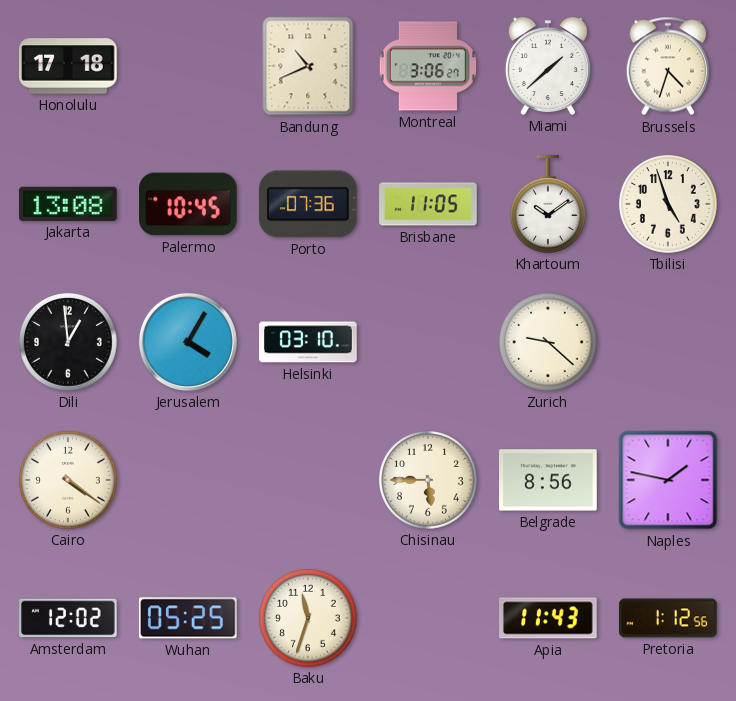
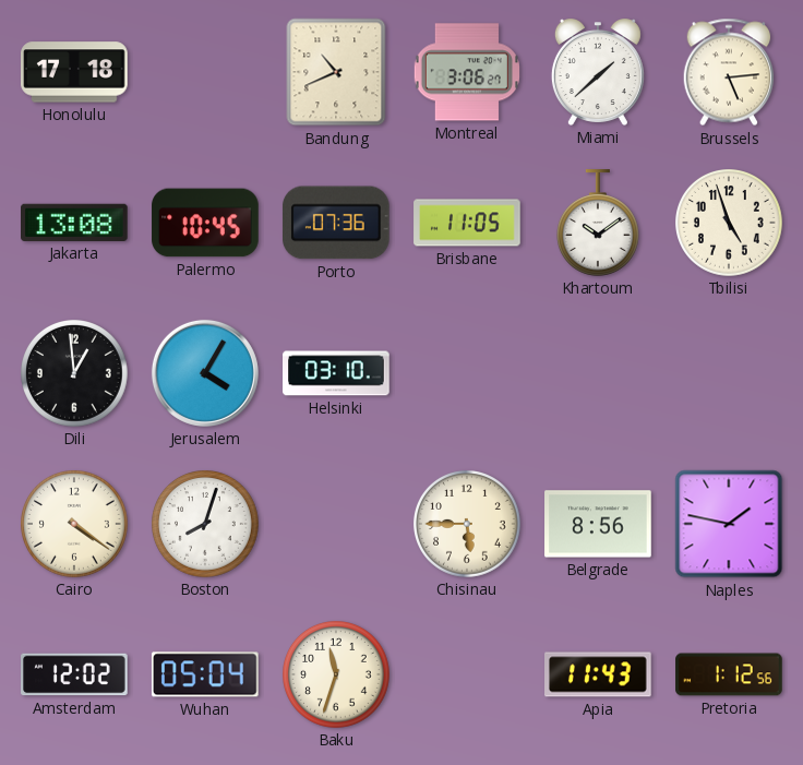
Brussels: 4:33 -> 5:14 (729, 72)
Zurich: 9:22 -> none (549, 343)
Boston: none -> 8:03 (206, 525)
Wuhan: 05:25 -> 05:04 (205, 674)
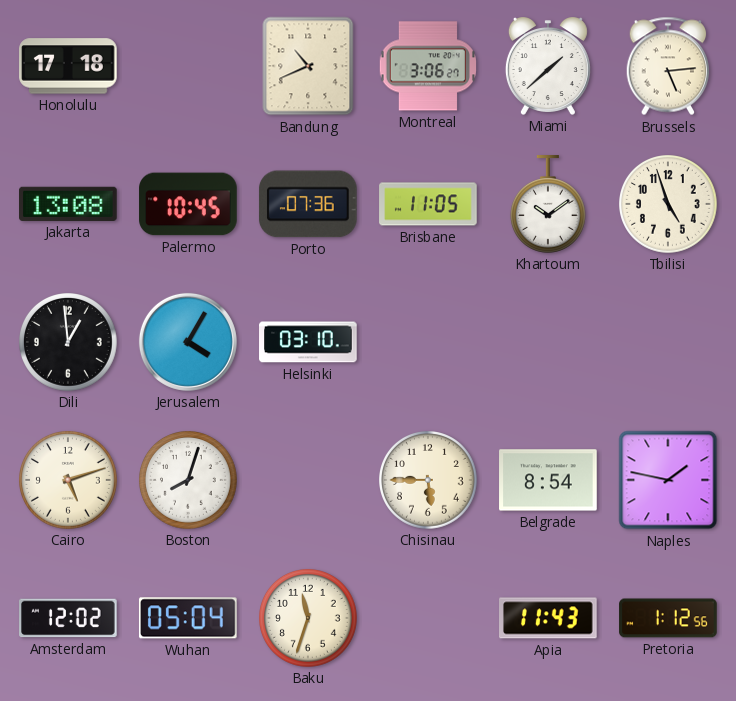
Cairo: 4:21 -> 5:12 (69, 481)
Belgrade: 8:56 -> 8:54 (548, 480)
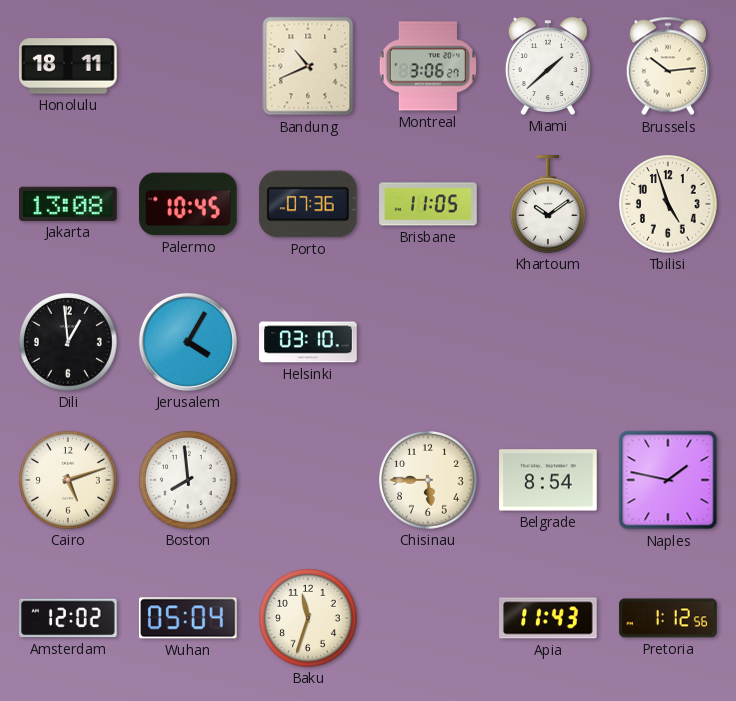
Honolulu: 17:18 -> 18:11 (68, 66)
Brussels: 5:14 -> 10:14 (668, 66)
Boston: 8:03 -> 7:59 (189, 481)
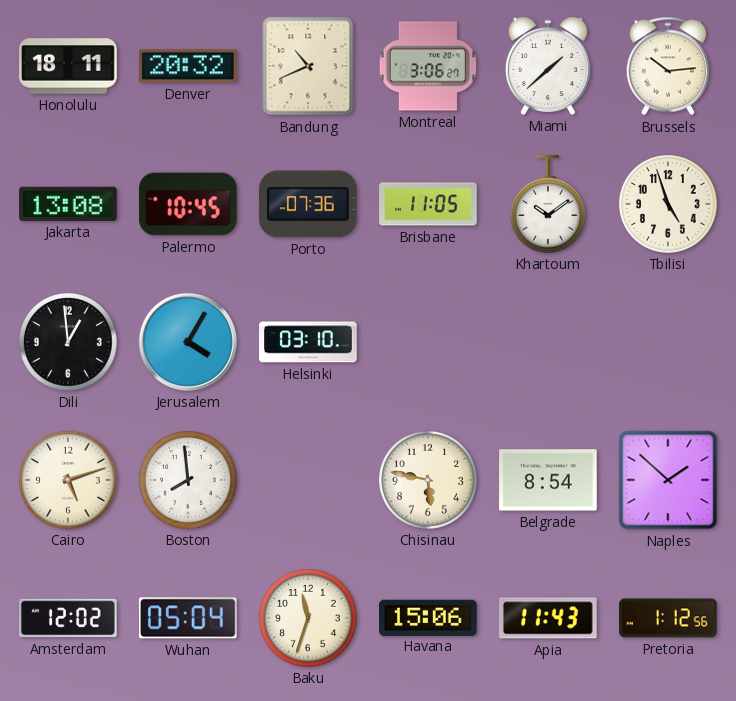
Denver: none -> 20:32 (188, 66)
Chisinau: 5:45 -> 5:47 (429, 481)
Naples: 1:47 -> 1:52 (668, 480)
Havana: none -> 15:06 (429, 617)
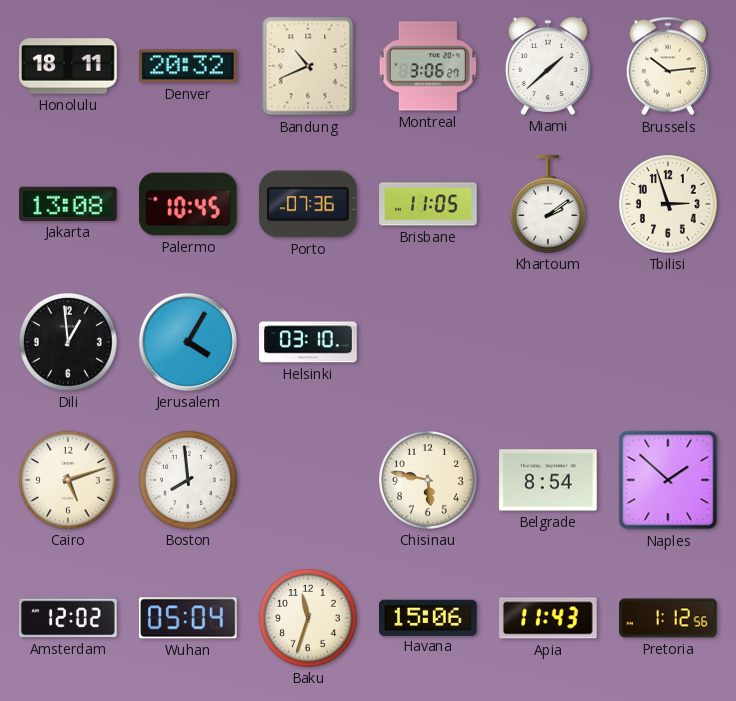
Khartoum: 10:09 -> 2:09 (548, 204)
Tbilisi: 4:57 -> 2:57 (669, 205)
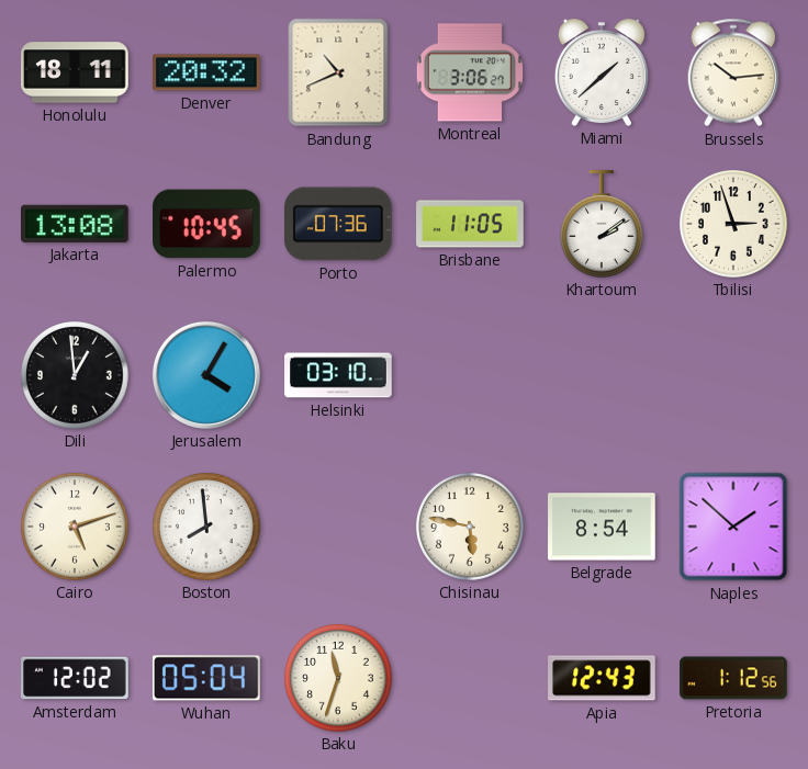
Havana: 15:06 -> none (429, 617)
Apia: 11:43 -> 12:43 (602, 678)
